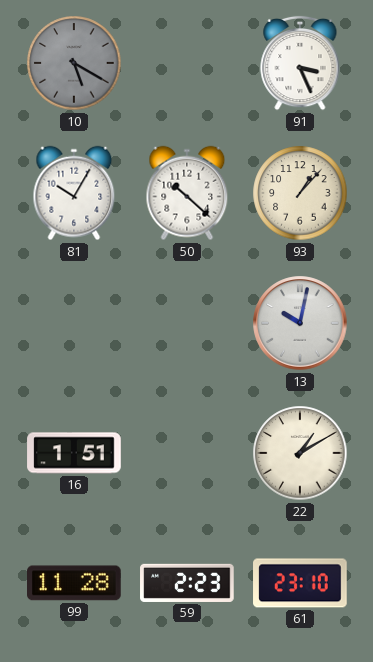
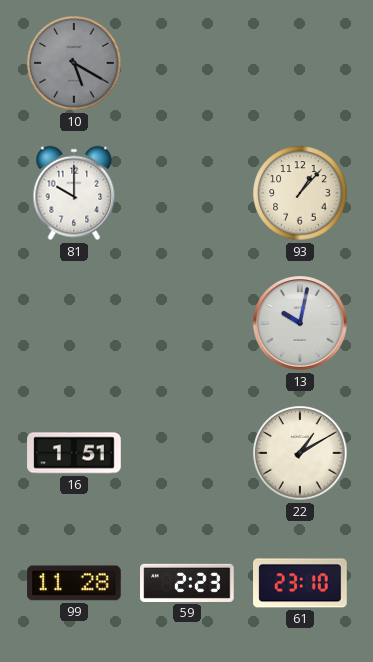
91: 3:26 -> none (300, 63)
81: 10:05 -> 10:00 (74, 193)
50: 10:22 -> none (187, 193)
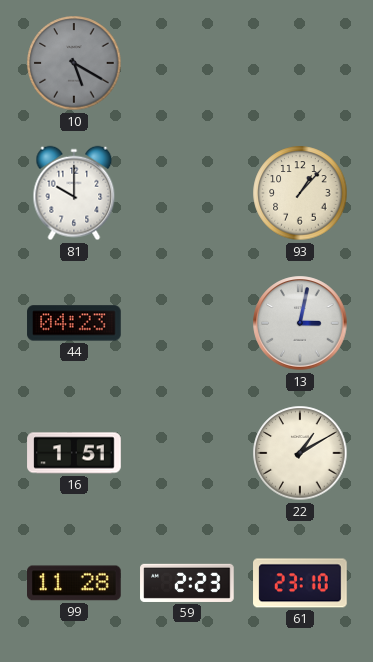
44: none -> 04:23 (74, 323)
13: 10:02 -> 3:02 (300, 323)
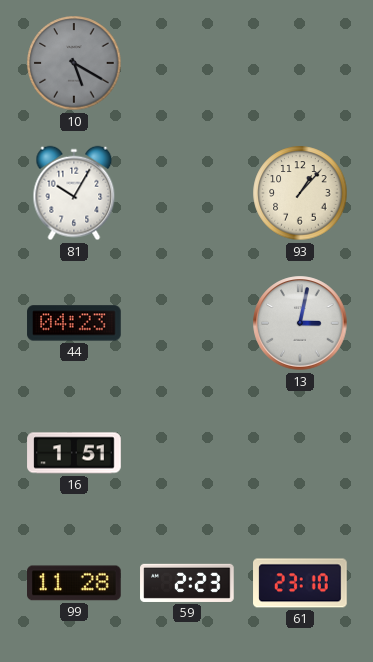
81: 10:00 -> 10:05 (74, 193)
22: 1:10 -> none (300, 453)
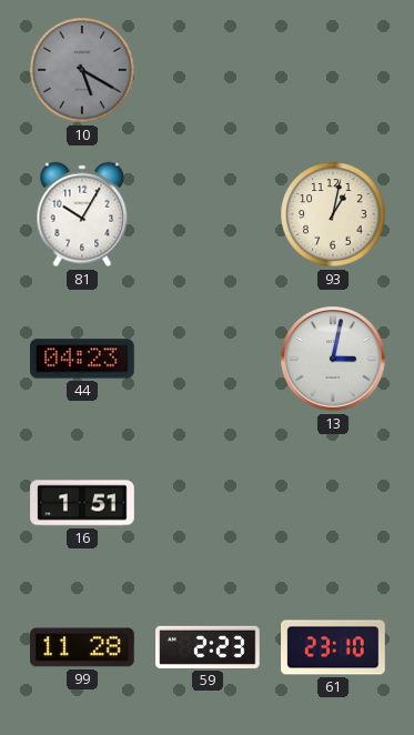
93: 1:07 -> 1:02 (333, 214)
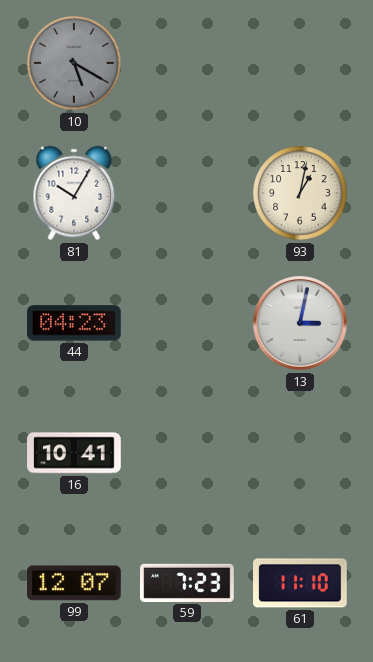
16: 1:51 -> 10:41 (74, 453)
99: 11:28 -> 12:07 (75, 583)
59: 2:23 -> 7:23 (187, 583)
61: 23:10 -> 11:10 (300, 583)
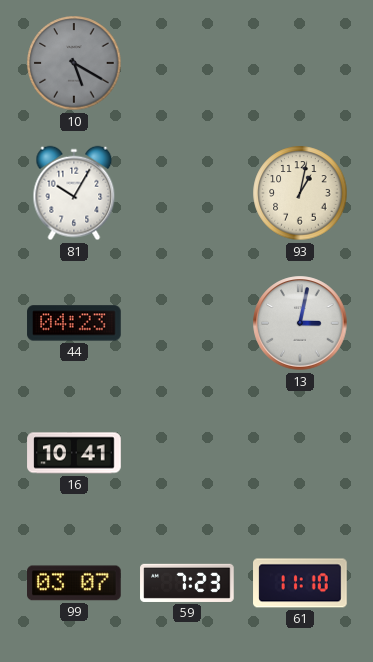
99: 12:07 -> 03:07 (75, 583)
